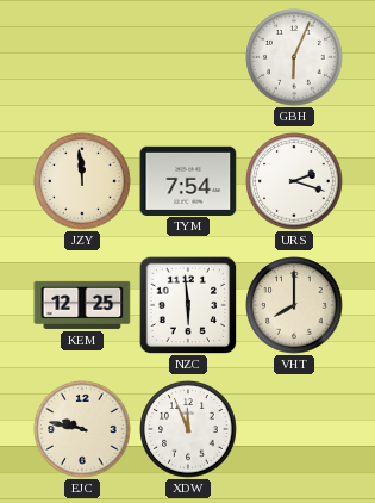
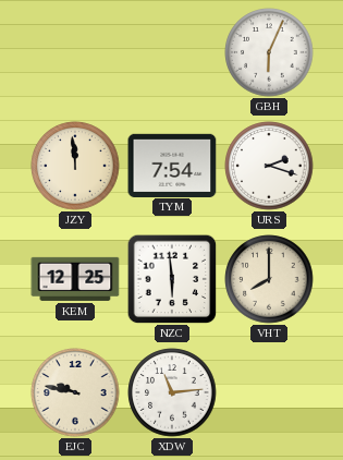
XDW: 11:56 -> 11:14 (172, 392)
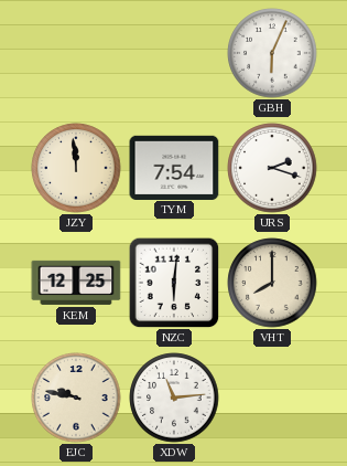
NZC: 5:59 -> 6:01 (174, 283)
